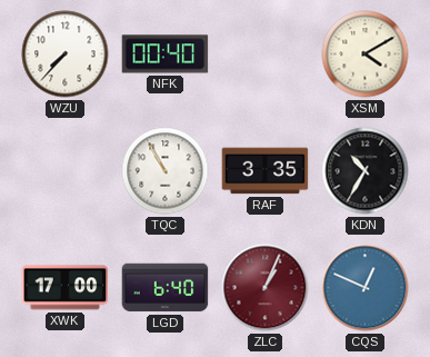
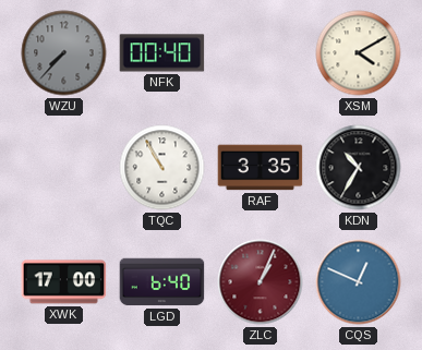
WZU dial: white -> grey (64, 53)
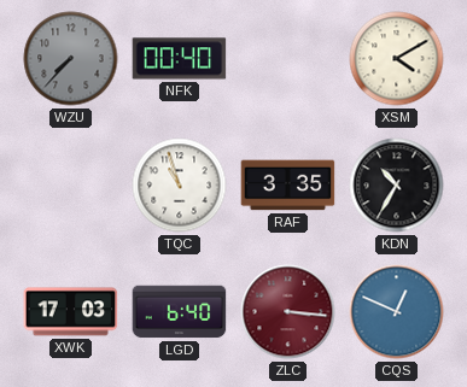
TQC: 10:55 -> 10:57 (180, 186)
XWK: 17:00 -> 17:03 (71, 312)
ZLC: 1:04 -> 3:16 (288, 312)
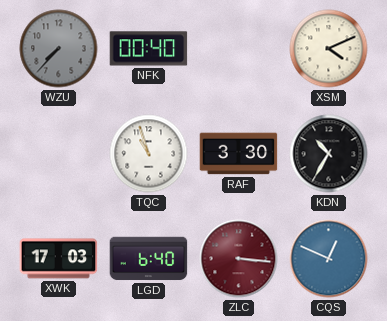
XSM: 4:10 -> 4:11 (329, 49)
RAF: 3:35 -> 3:30 (239, 154)
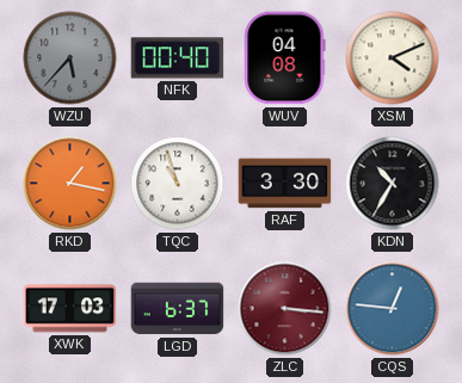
WZU: 7:37 -> 5:37 (70, 58)
WUV: none -> 04:08 (284, 58)
RKD: none -> 1:17 (70, 184)
LGD: 6:40 -> 6:37 (178, 309)
CQS: 12:49 -> 12:46 (393, 309)
